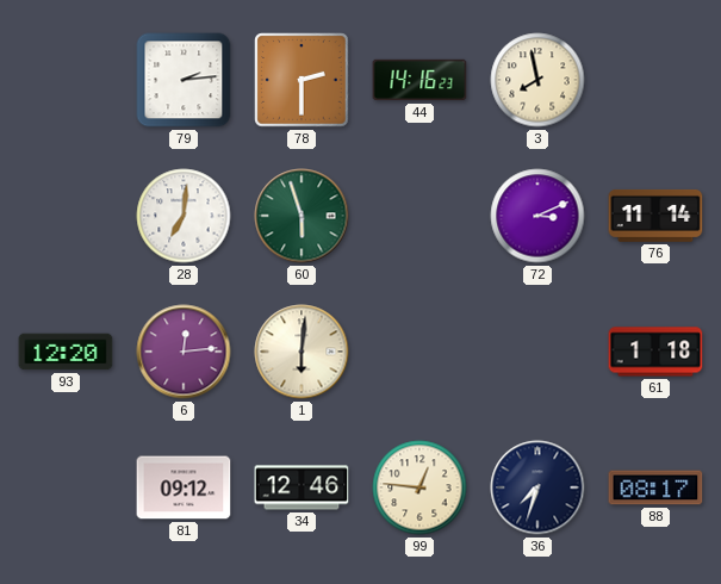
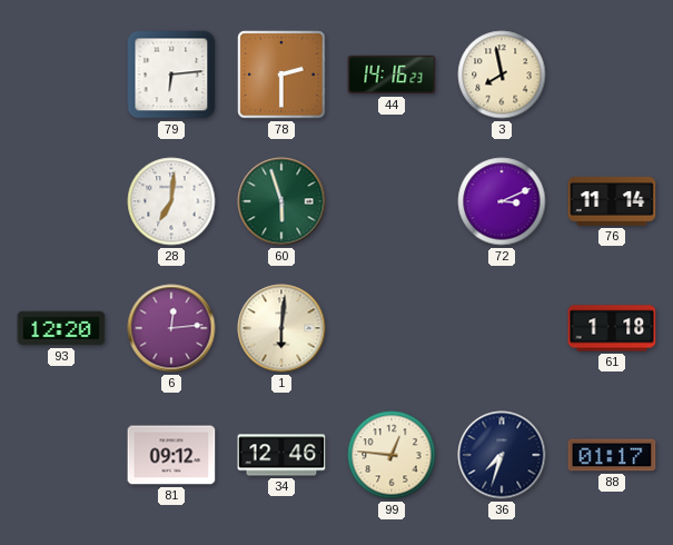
79: 2:14 -> 6:14 (171, 75)
88: 08:17 -> 01:17 (612, 455)
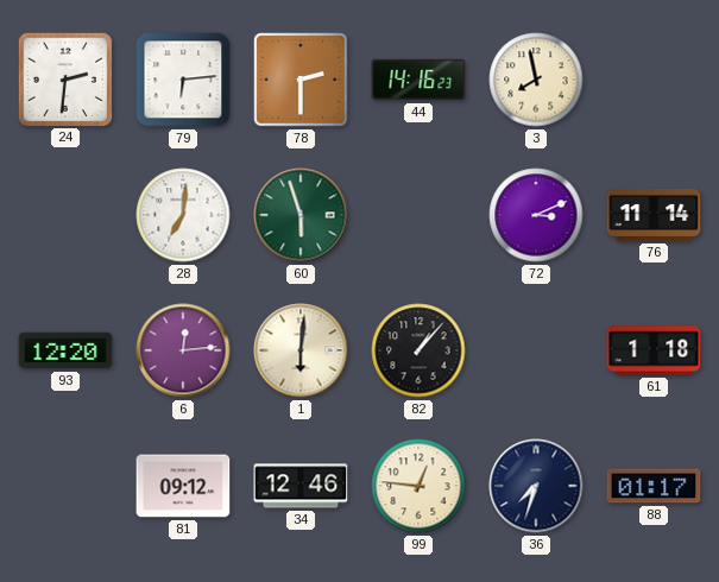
24: none -> 2:31 (64, 78)
82: none -> 1:07 (418, 350)
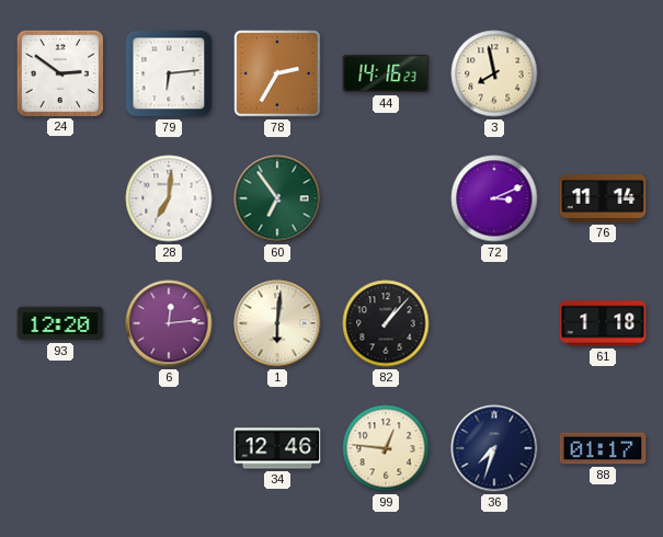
24: 2:31 -> 2:51 (59, 72)
78: 2:30 -> 2:35 (277, 73)
60: 5:57 -> 6:54 (277, 198)
81: 09:12 -> none (183, 486)
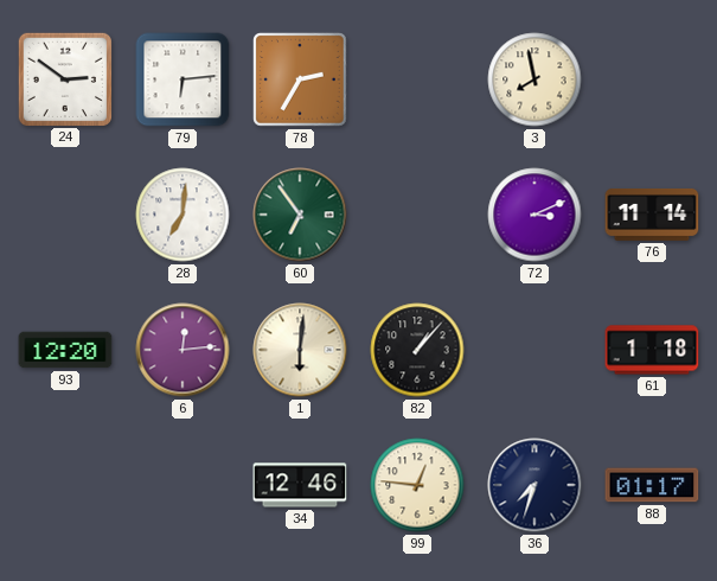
44: 14:16 -> none (386, 73)
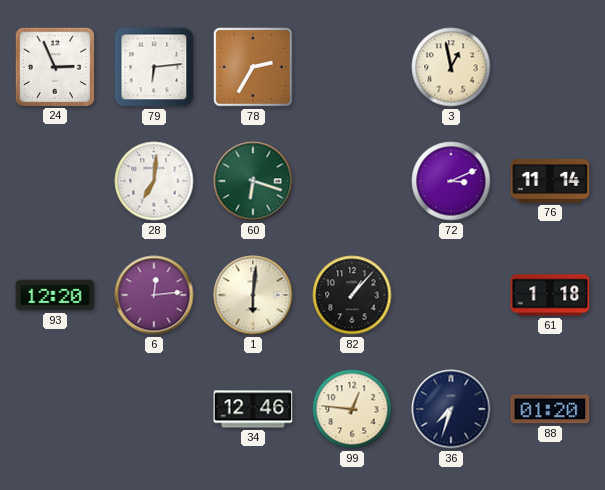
24: 2:51 -> 2:56 (54, 66)
3: 7:58 -> 12:58 (451, 67)
60: 6:54 -> 6:18 (253, 181)
88: 01:17 -> 01:20 (550, 409)
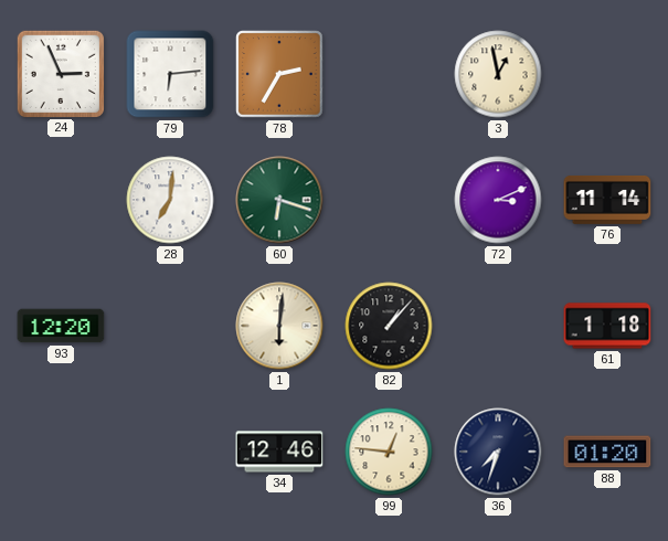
6: 12:14 -> none (154, 295)
